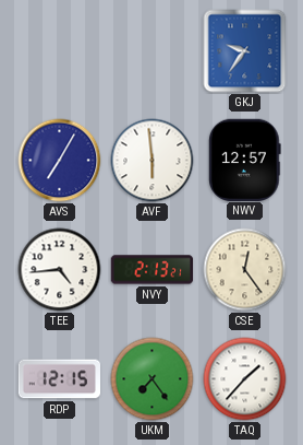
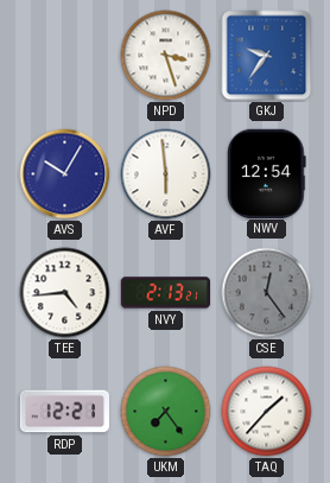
NPD: none -> 3:27 (166, 56)
AVS: 7:05 -> 10:05 (65, 174)
NWV: 12:57 -> 12:54 (267, 173)
CSE dial: cream -> grey (267, 293)
RDP: 12:15 -> 12:21 (64, 412)
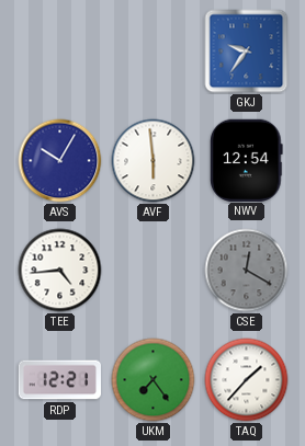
NPD: 3:27 -> none (166, 56)
NVY: 2:13 -> none (166, 293)
CSE: 12:24 -> 12:20 (247, 271)
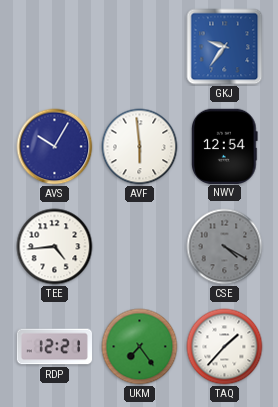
CSE: 12:20 -> 4:20 (225, 247)
